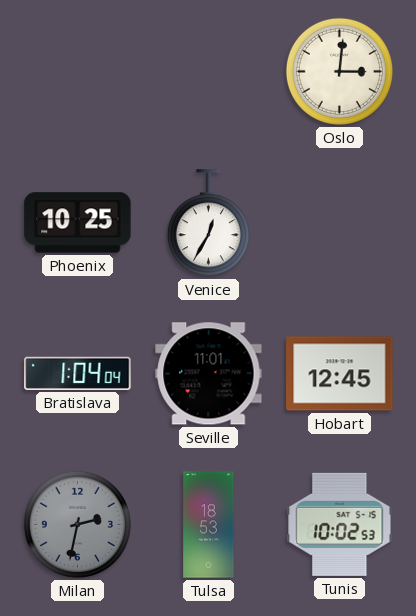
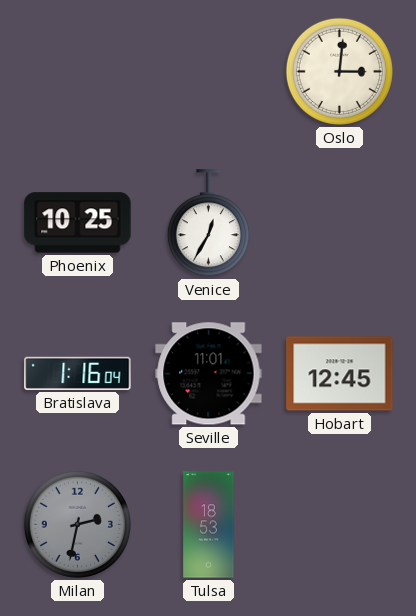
Bratislava: 1:04 -> 1:16 (78, 373)
Tunis: 10:02 -> none (340, 524)
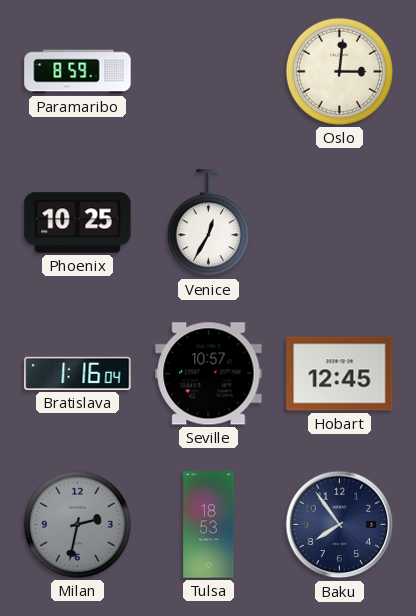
Paramaribo: none -> 8:59 (78, 72)
Seville: 11:01 -> 10:57 (209, 374)
Baku: none -> 7:54 (340, 525)
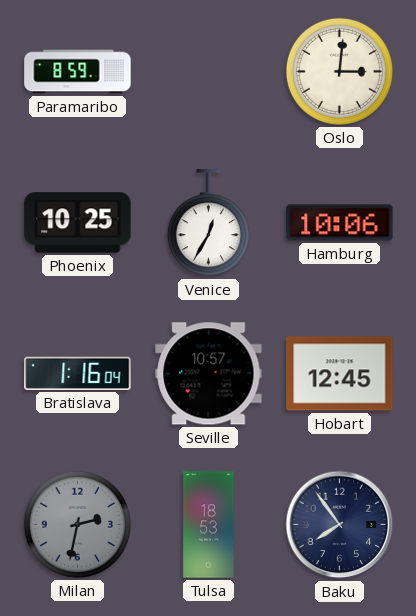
Hamburg: none -> 10:06 (340, 223)
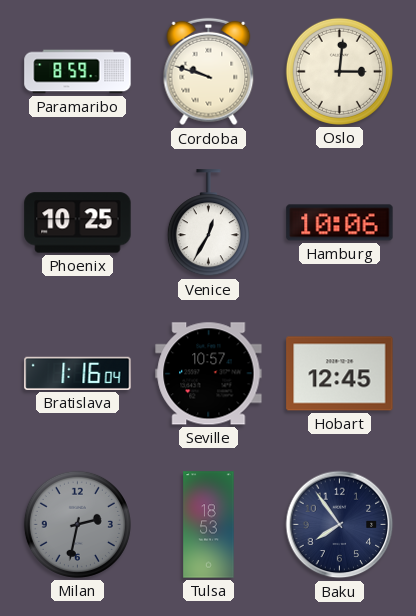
Cordoba: none -> 9:48 (209, 72)
